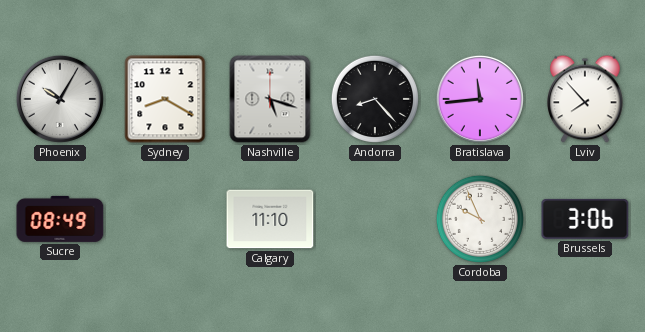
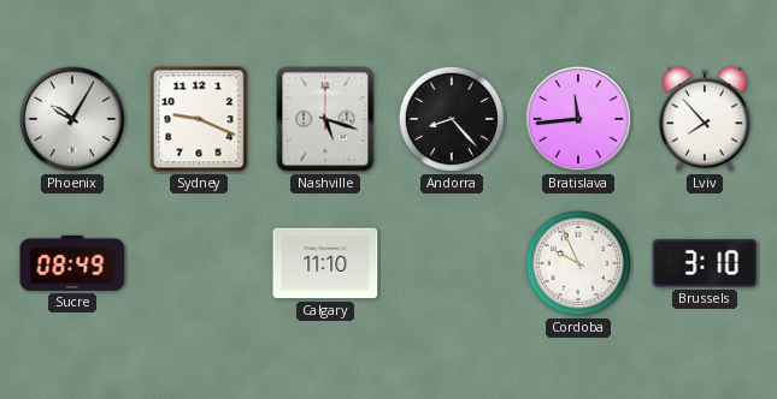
Sydney: 8:20 -> 9:19 (199, 119)
Brussels: 3:06 -> 3:10 (705, 263)
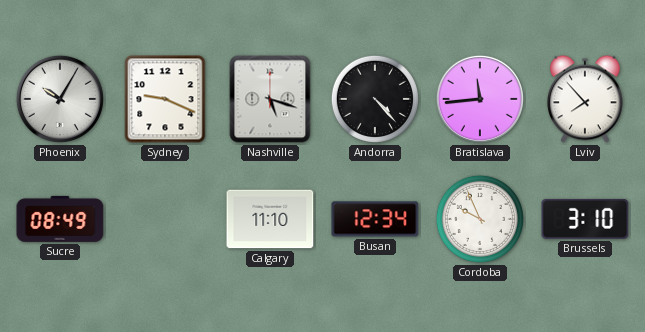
Andorra: 8:23 -> 4:23 (375, 99)
Busan: none -> 12:34 (375, 219)
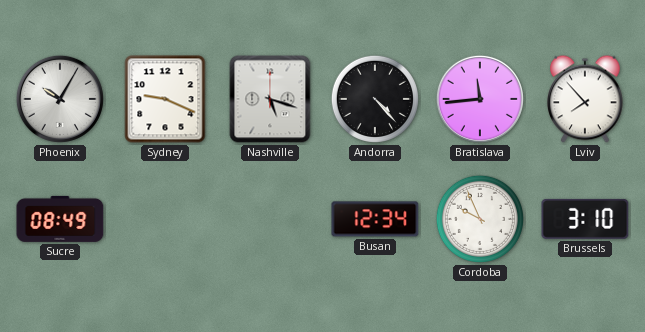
Calgary: 11:10 -> none (270, 219)
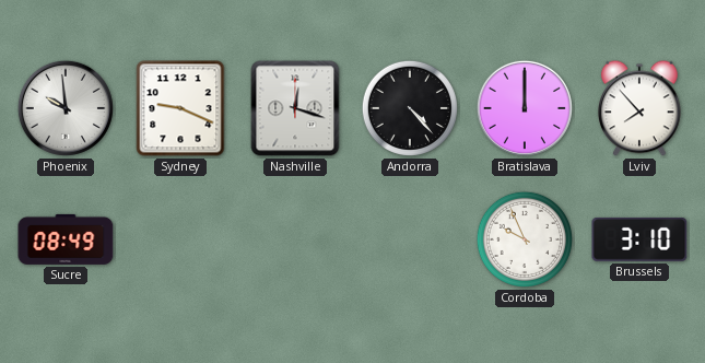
Phoenix: 10:05 -> 9:59 (66, 108)
Nashville: 5:18 -> 12:18 (295, 108)
Bratislava: 11:44 -> 12:00 (525, 108)
Busan: 12:34 -> none (375, 219)
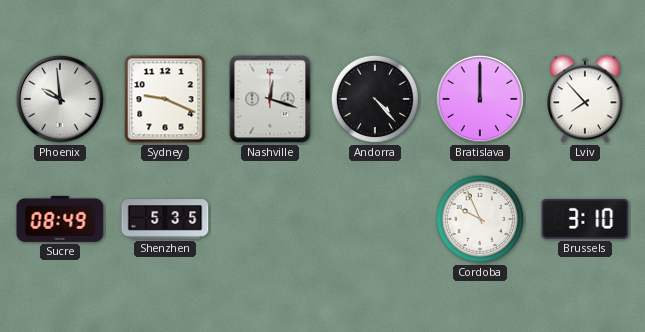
Shenzhen: none -> 5:35 (165, 219)
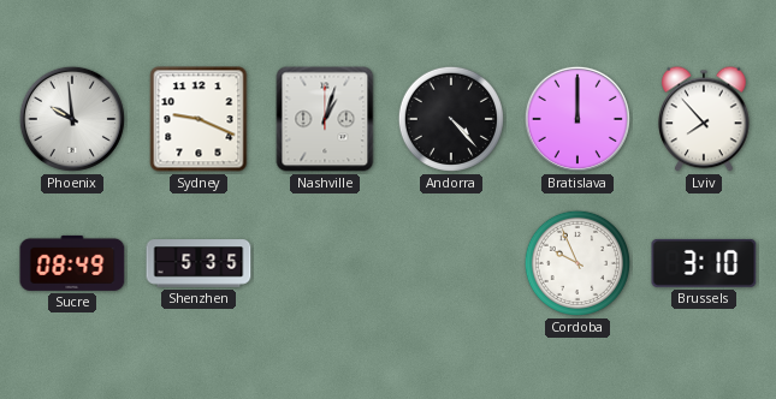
Nashville: 12:18 -> 1:03 (325, 119)
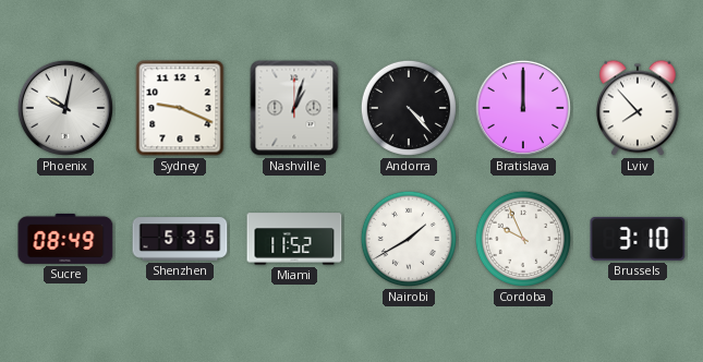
Phoenix: 9:59 -> 10:02 (65, 108)
Miami: none -> 11:52 (294, 239)
Nairobi: none -> 1:40 (409, 239)
